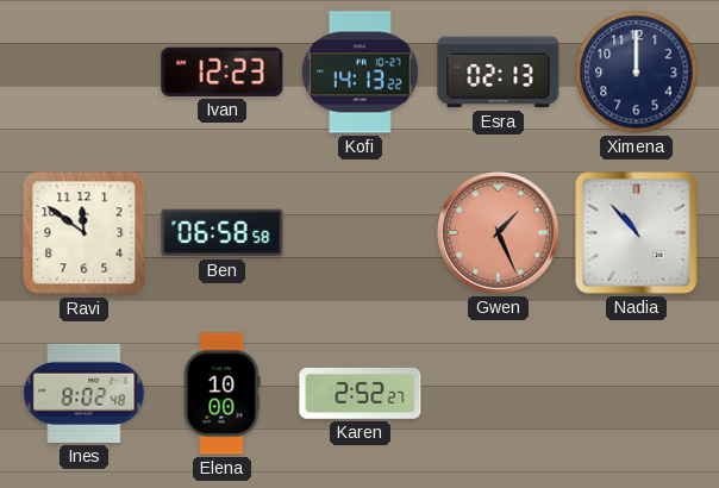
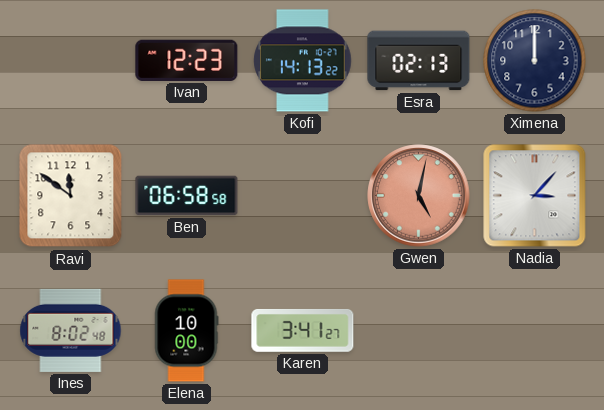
Gwen: 1:26 -> 5:02 (419, 196)
Nadia: 10:53 -> 3:07 (535, 196)
Karen: 2:52 -> 3:41 (303, 330)
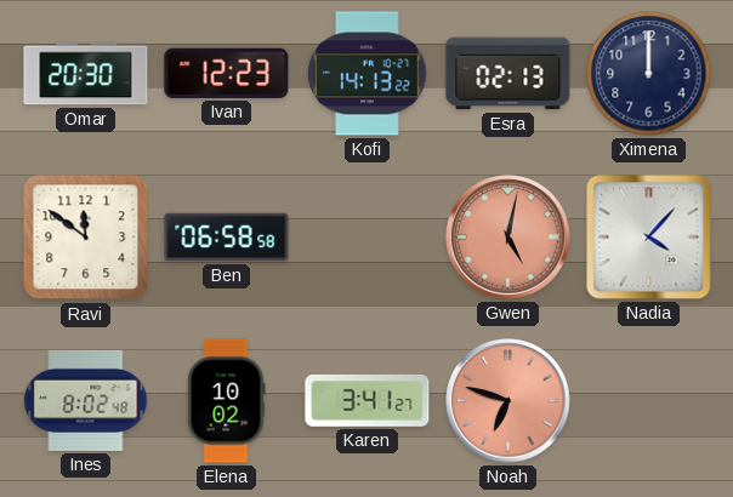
Omar: none -> 20:30 (86, 74)
Nadia: 3:07 -> 4:07 (649, 238)
Elena: 10:00 -> 10:02 (226, 401)
Noah: none -> 6:48 (508, 401)
